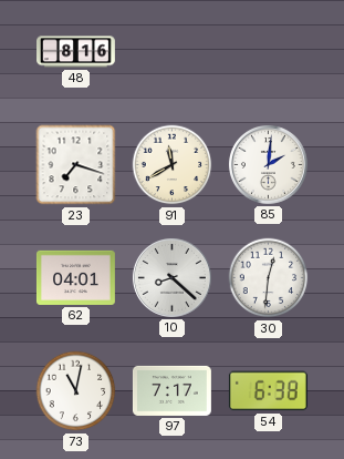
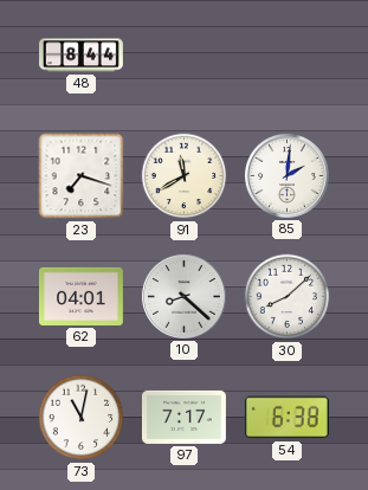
48: 8:16 -> 8:44 (82, 56)
30: 12:31 -> 8:08 (288, 297)
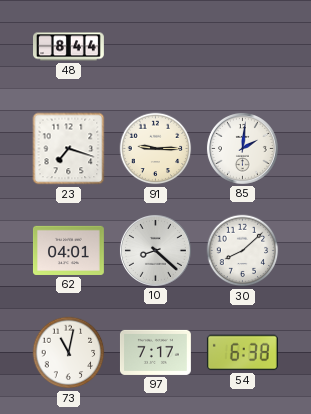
91: 11:40 -> 9:15 (156, 149)
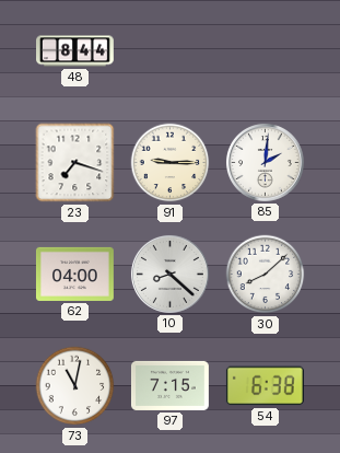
62: 04:01 -> 04:00 (74, 274)
97: 7:17 -> 7:15 (169, 385)
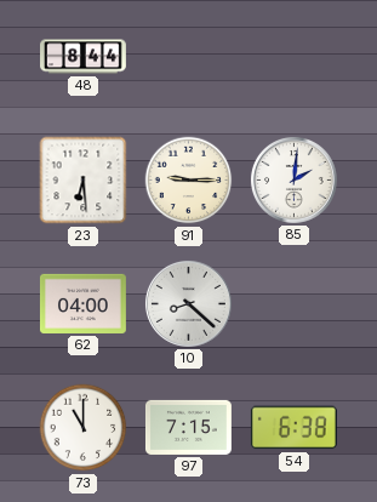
23: 7:18 -> 6:29 (84, 181)
30: 8:08 -> none (266, 275)
73: 11:02 -> 11:00 (84, 428)
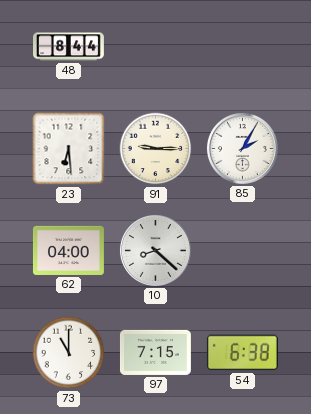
85: 2:01 -> 2:05 (242, 148)
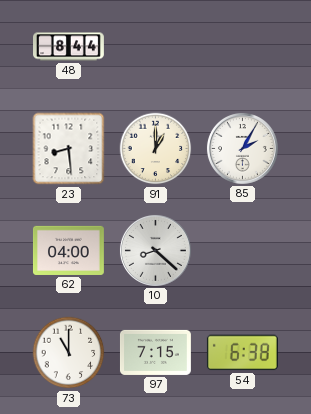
23: 6:29 -> 8:29 (69, 149)
91: 9:15 -> 1:00 (156, 149)
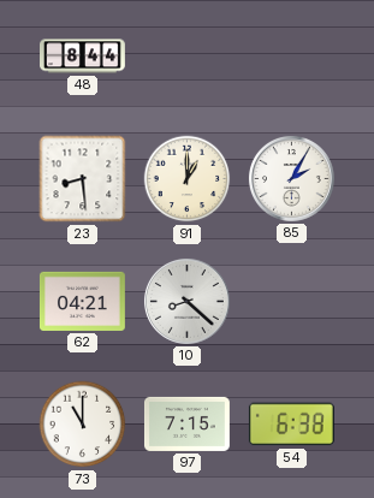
62: 04:00 -> 04:21 (82, 301)
